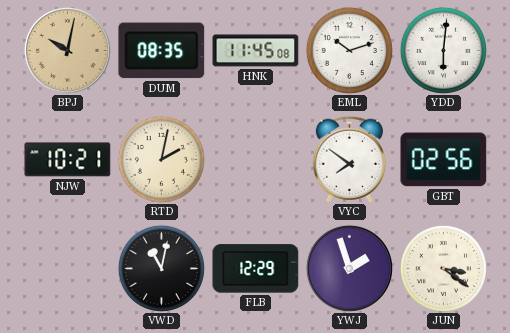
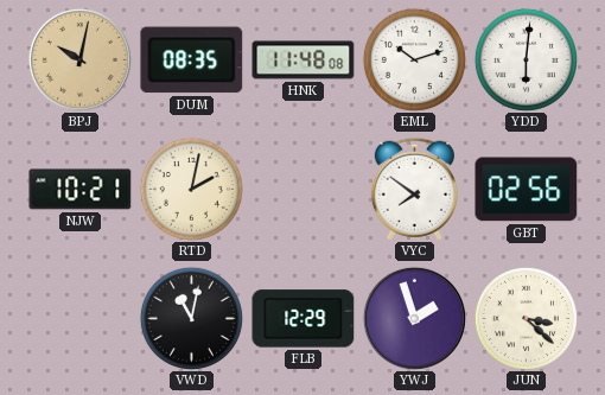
HNK: 11:45 -> 11:48 (304, 60)
JUN: 3:21 -> 3:22 (526, 318)
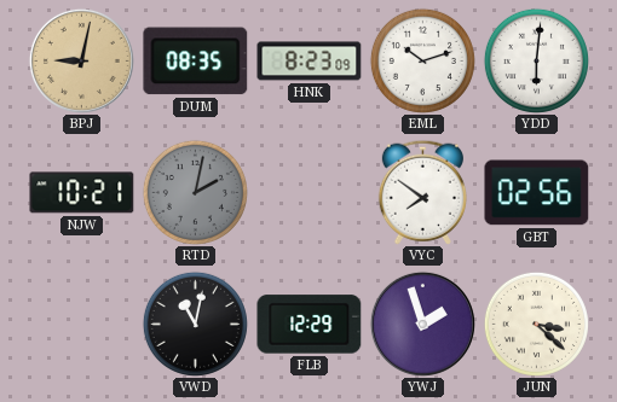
BPJ: 10:02 -> 9:02 (81, 60)
HNK: 11:48 -> 8:23 (310, 62)
RTD dial: cream -> grey (195, 192)
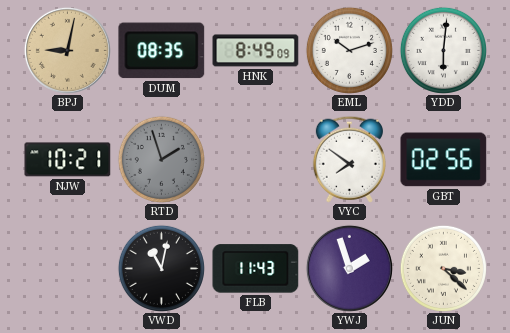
HNK: 8:23 -> 8:49 (256, 51)
RTD: 2:02 -> 1:57 (161, 159)
FLB: 12:29 -> 11:43 (256, 269)
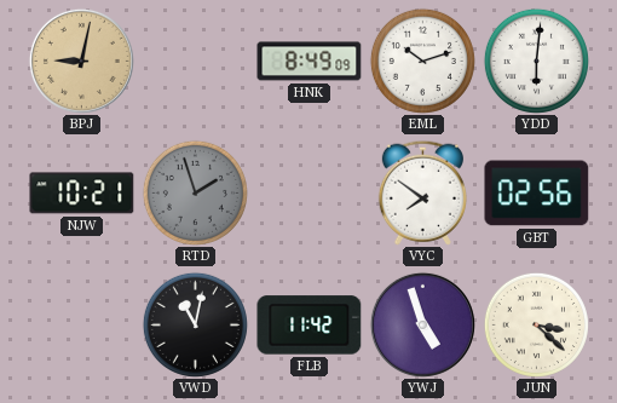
DUM: 08:35 -> none (162, 51)
FLB: 11:43 -> 11:42 (310, 326)
YWJ: 1:57 -> 4:57 (422, 324)
